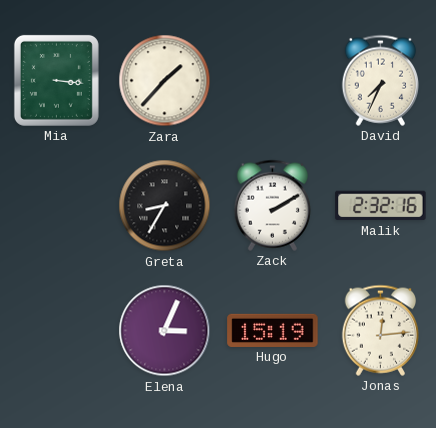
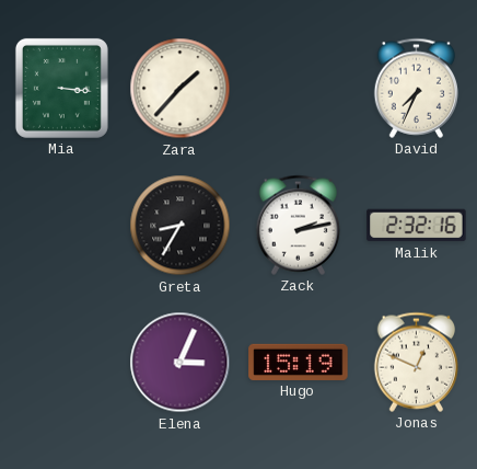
Zack: 2:10 -> 2:13 (298, 225)
Jonas: 12:14 -> 12:49 (416, 362)
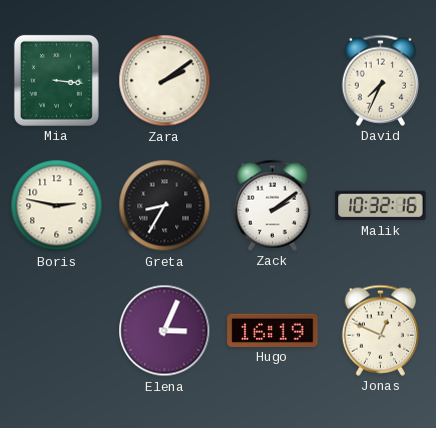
Zara: 1:37 -> 2:09 (165, 81)
Boris: none -> 2:47 (57, 206)
Zack: 2:13 -> 2:09 (272, 205)
Malik: 2:32 -> 10:32 (381, 206)
Hugo: 15:19 -> 16:19 (273, 330)
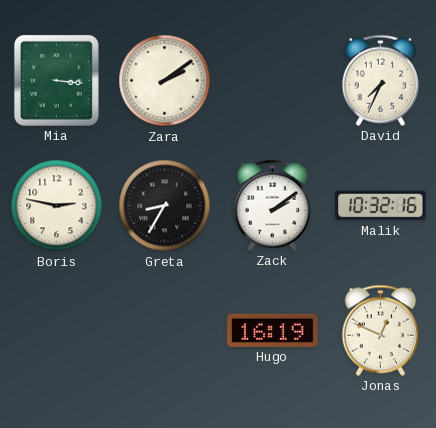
Elena: 3:04 -> none (165, 331)
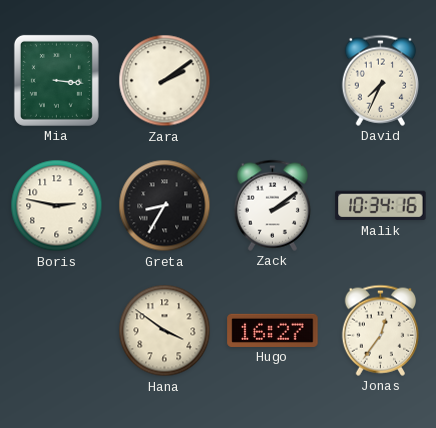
Malik: 10:32 -> 10:34 (381, 206)
Hana: none -> 3:51 (165, 331)
Hugo: 16:19 -> 16:27 (273, 330)
Jonas: 12:49 -> 12:36 (380, 330)
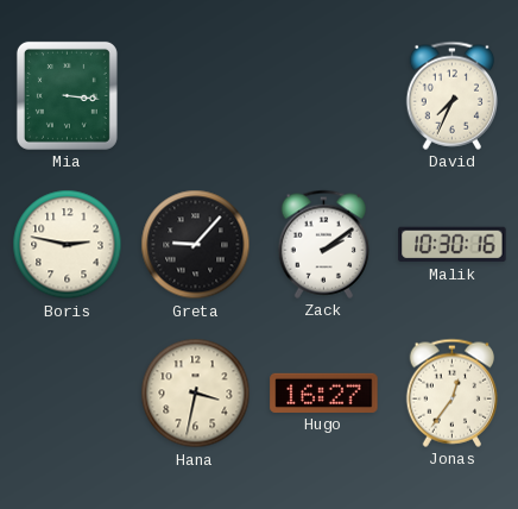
Zara: 2:09 -> none (165, 81)
Greta: 8:35 -> 9:07 (196, 245)
Malik: 10:34 -> 10:30 (453, 245)
Hana: 3:51 -> 3:32 (196, 394)
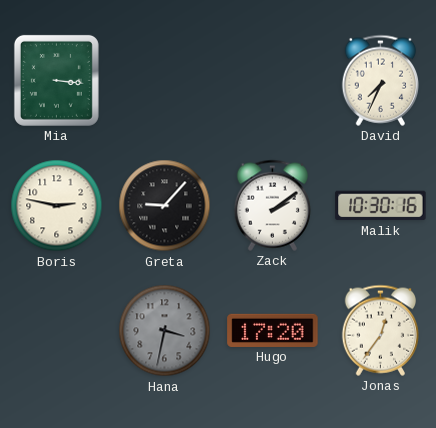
Hana dial: cream -> grey (165, 331)
Hugo: 16:27 -> 17:20 (273, 330)
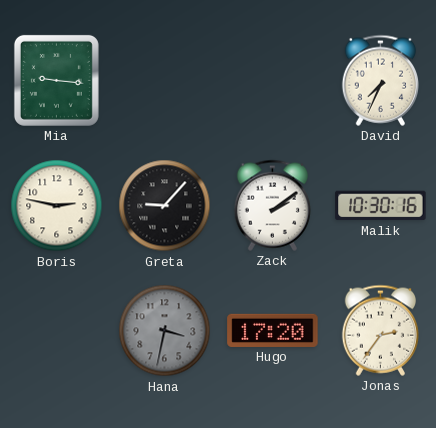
Mia: 3:16 -> 9:16 (56, 80)
Jonas: 12:36 -> 2:36 (380, 330)
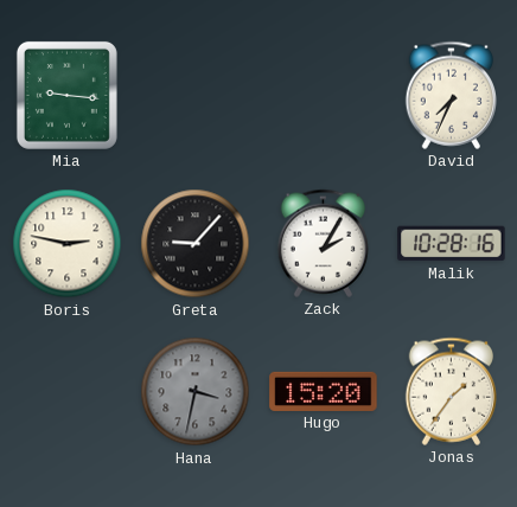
Zack: 2:09 -> 2:05 (323, 243)
Malik: 10:30 -> 10:28 (452, 244)
Hugo: 17:20 -> 15:20 (324, 391)
Jonas: 2:36 -> 1:36 (451, 391)
